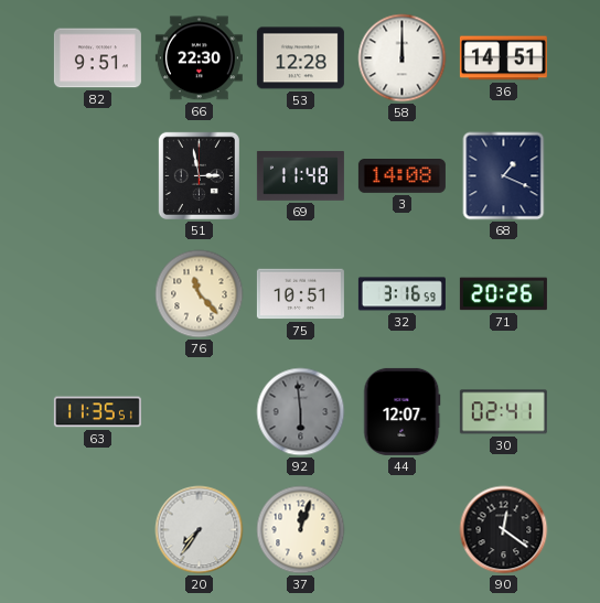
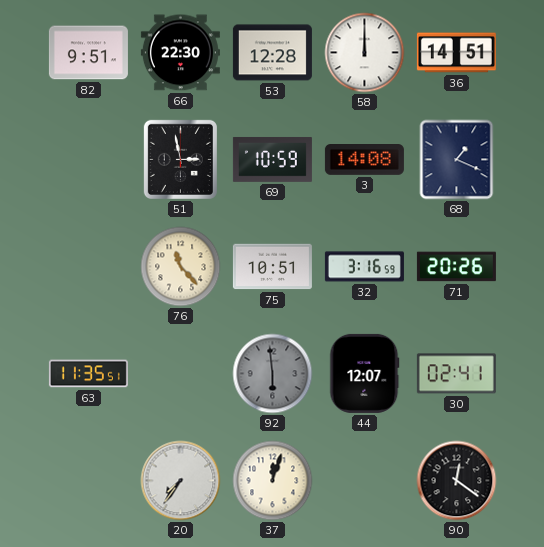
69: 11:48 -> 10:59 (272, 159)
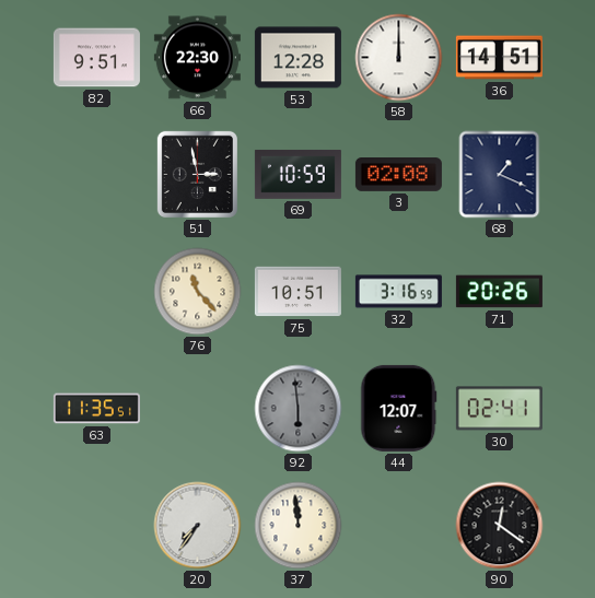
3: 14:08 -> 02:08 (398, 175)
37: 12:03 -> 11:59 (299, 526)
